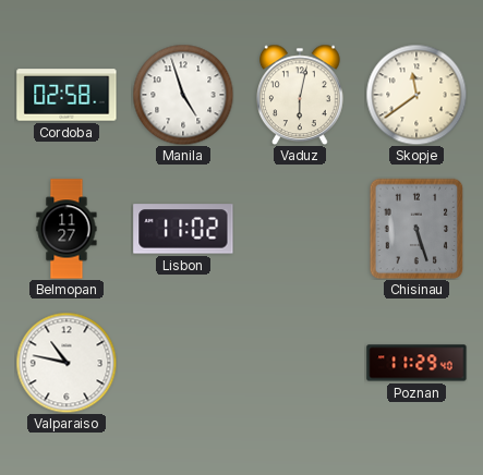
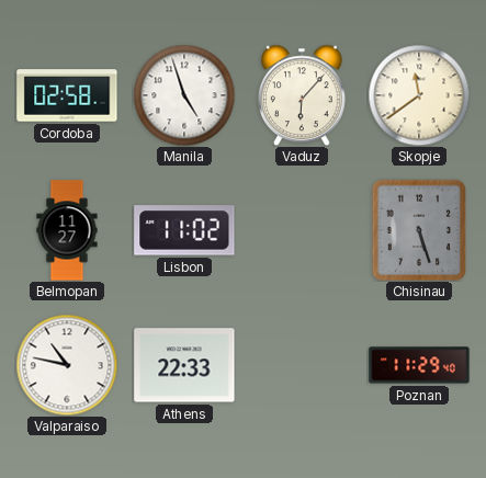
Vaduz: 6:02 -> 6:07 (303, 95)
Athens: none -> 22:33 (184, 365)
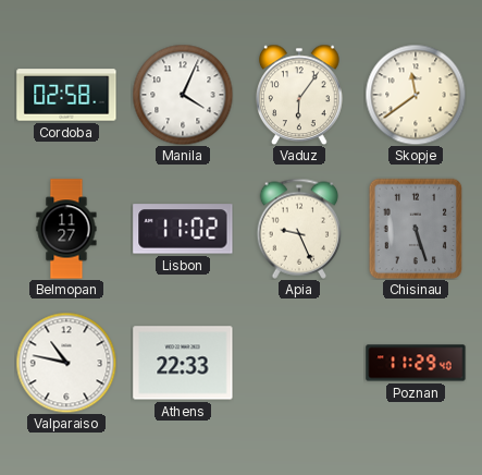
Manila: 4:57 -> 4:04 (183, 95)
Vaduz: 6:07 -> 6:06 (300, 95)
Apia: none -> 9:26 (299, 229)
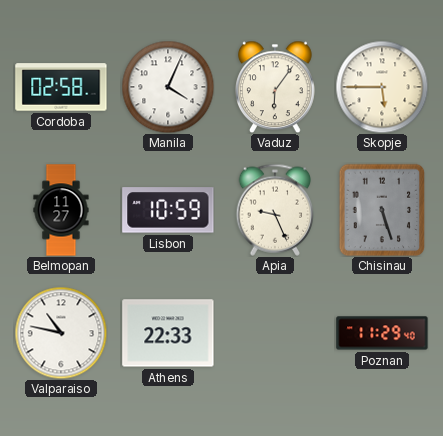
Skopje: 11:39 -> 5:45 (382, 87)
Lisbon: 11:02 -> 10:59 (168, 210)
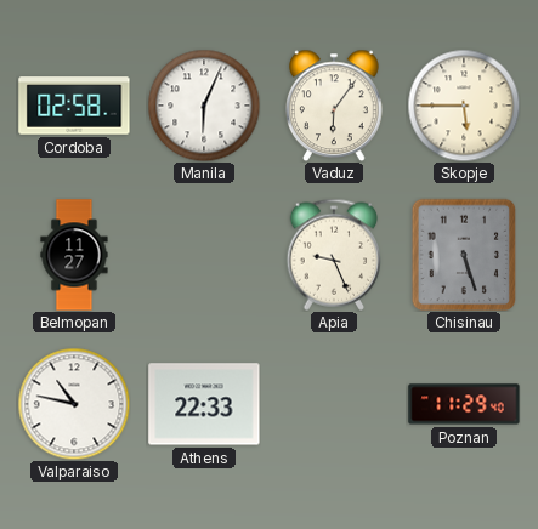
Manila: 4:04 -> 6:04 (204, 106)
Lisbon: 10:59 -> none (168, 210)
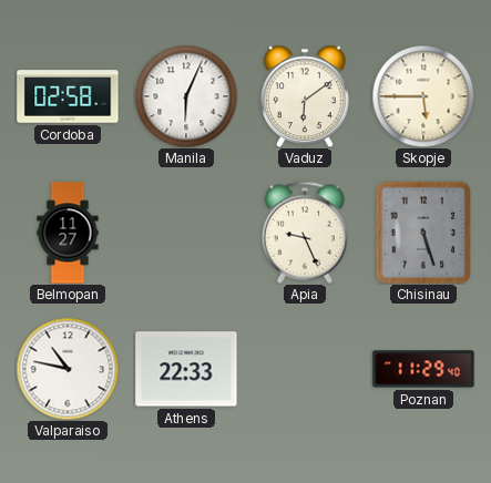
Vaduz: 6:06 -> 6:09 (306, 96)
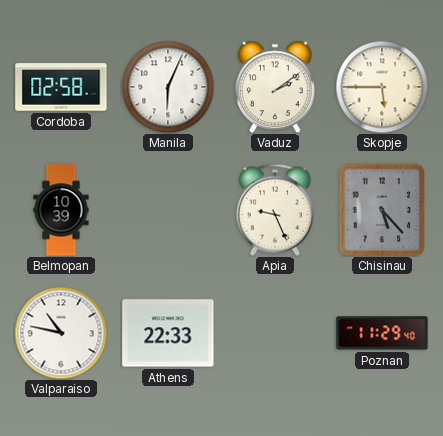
Vaduz: 6:09 -> 2:09 (276, 87)
Belmopan: 11:27 -> 10:39 (61, 210)
Chisinau: 5:27 -> 5:23 (382, 210)
